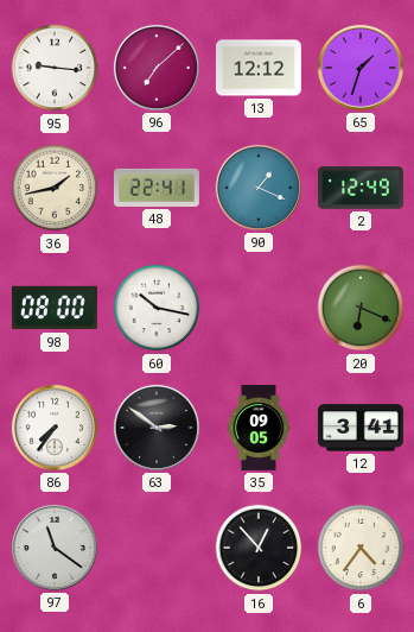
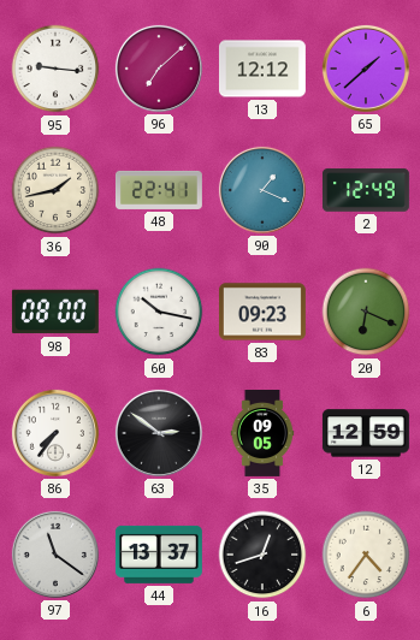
65: 1:33 -> 1:38 (366, 69)
83: none -> 09:23 (262, 312)
12: 3:41 -> 12:59 (366, 433)
44: none -> 13:37 (159, 555)
16: 12:53 -> 12:42 (262, 555)
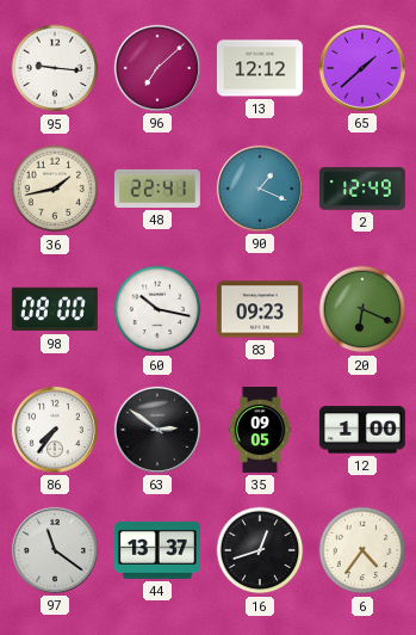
12: 12:59 -> 1:00 (362, 430)
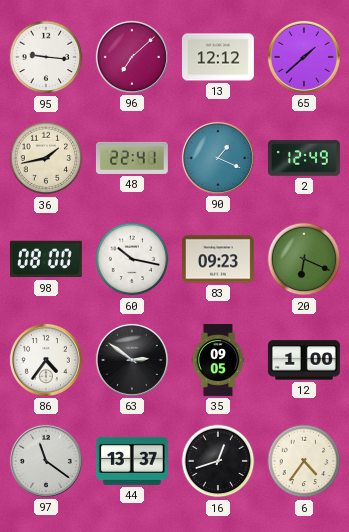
86: 7:36 -> 4:36 (46, 360)
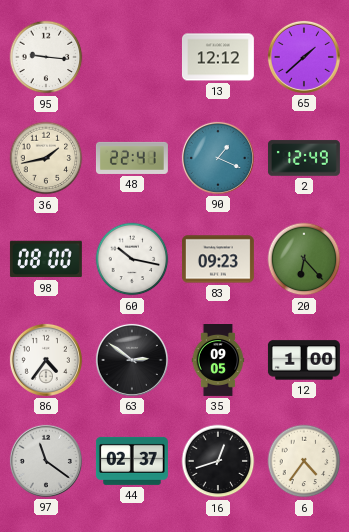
96: 7:08 -> none (132, 57)
20: 6:19 -> 6:23 (304, 259)
44: 13:37 -> 02:37 (132, 461)
